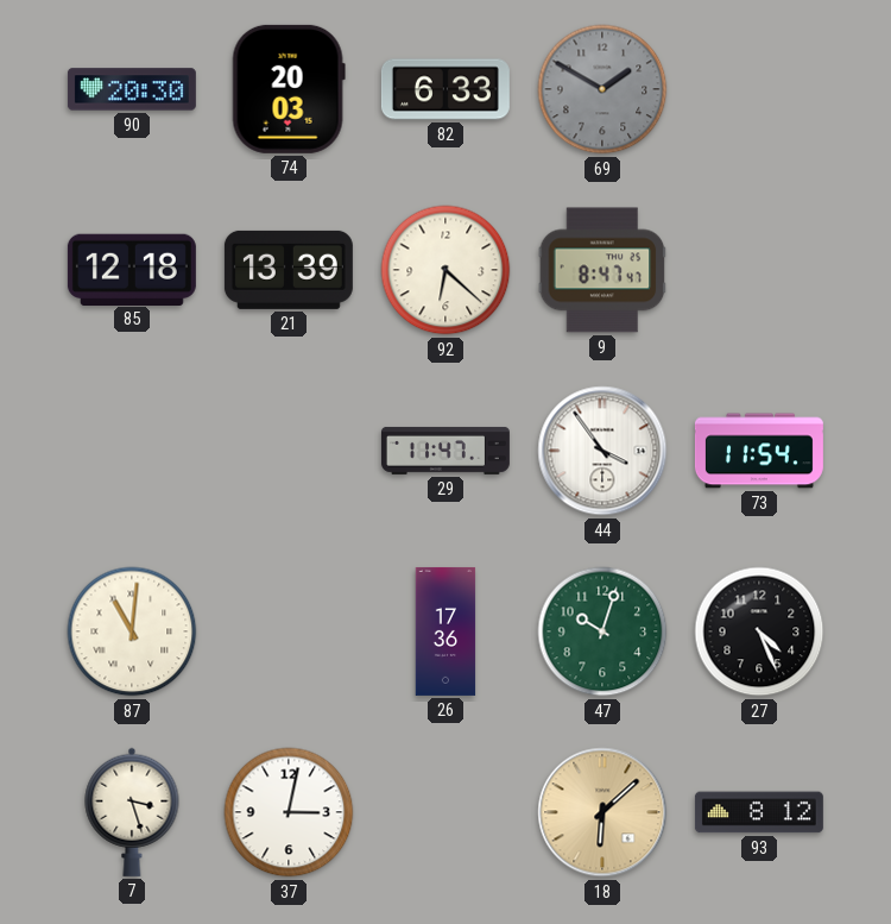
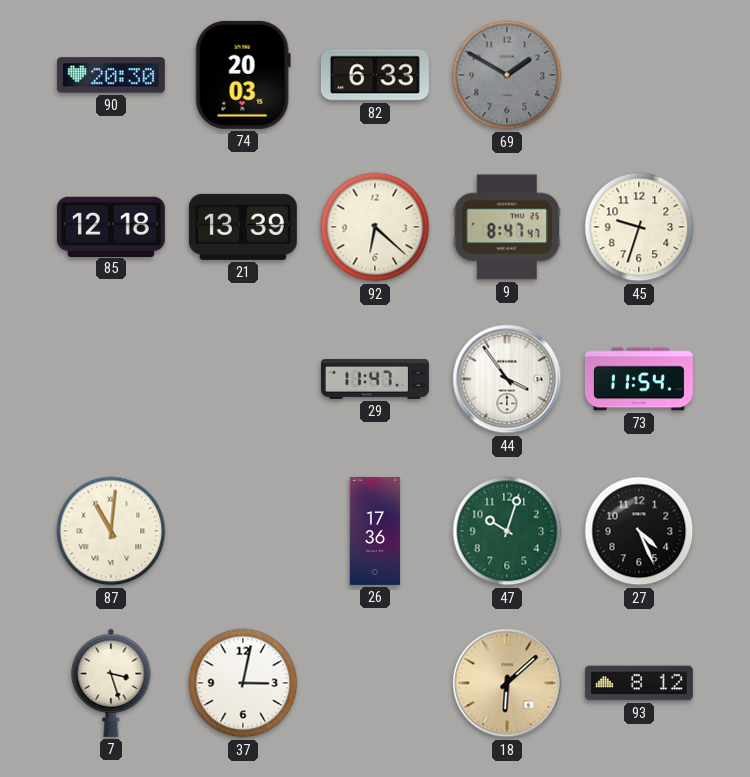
45: none -> 9:33 (639, 227)
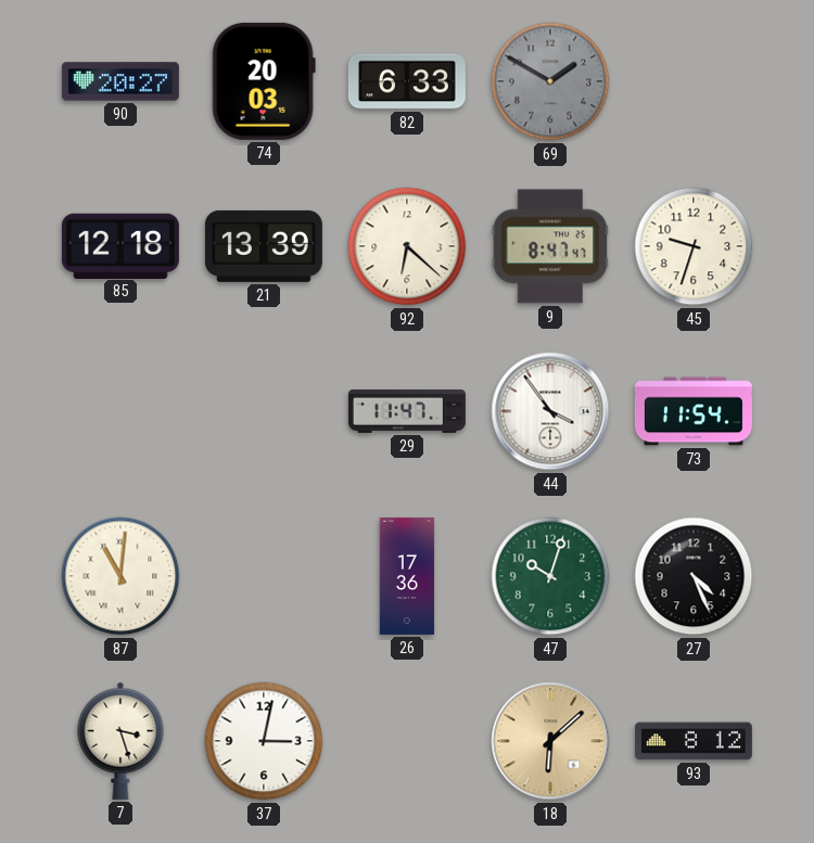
90: 20:30 -> 20:27 (120, 81)
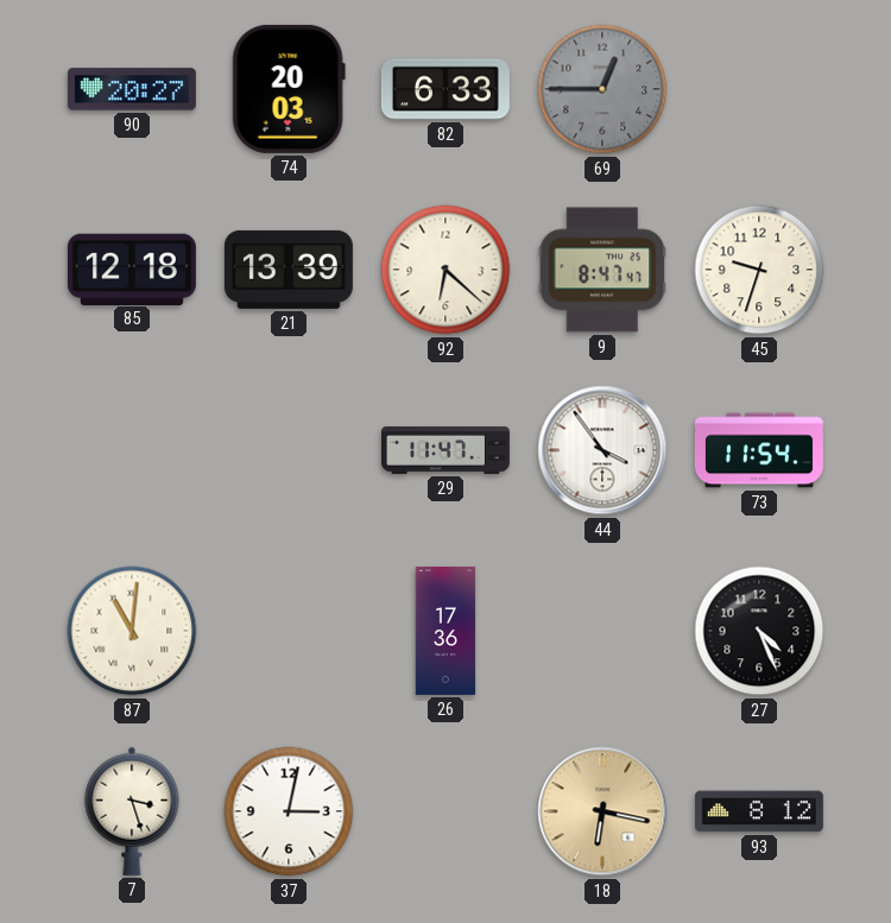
69: 1:50 -> 12:45 (602, 89)
47: 10:03 -> none (550, 576)
18: 6:08 -> 6:17 (602, 811)
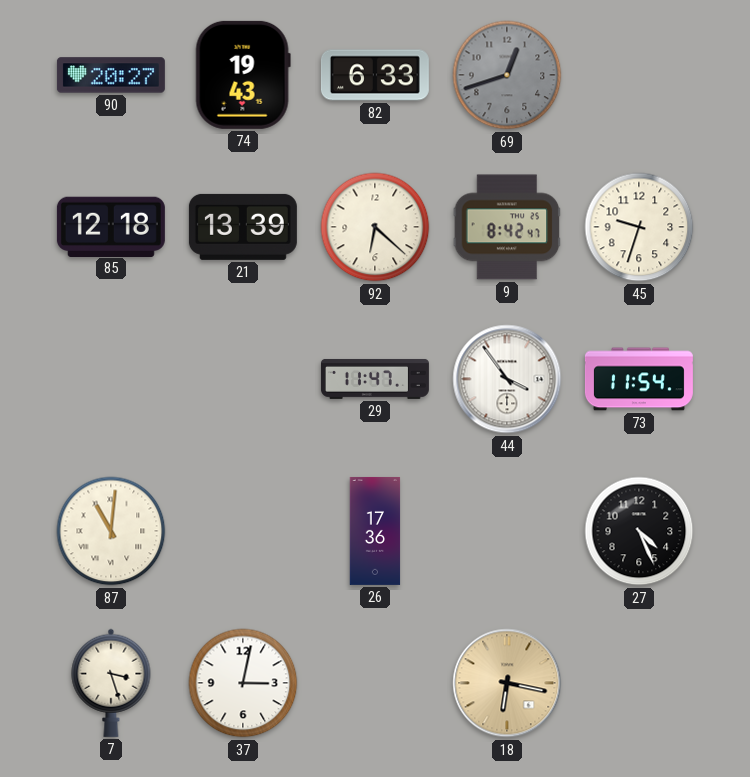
74: 20:03 -> 19:43 (243, 75)
69: 12:45 -> 12:42 (507, 75)
9: 8:47 -> 8:42 (507, 227)
93: 8:12 -> none (759, 811)
